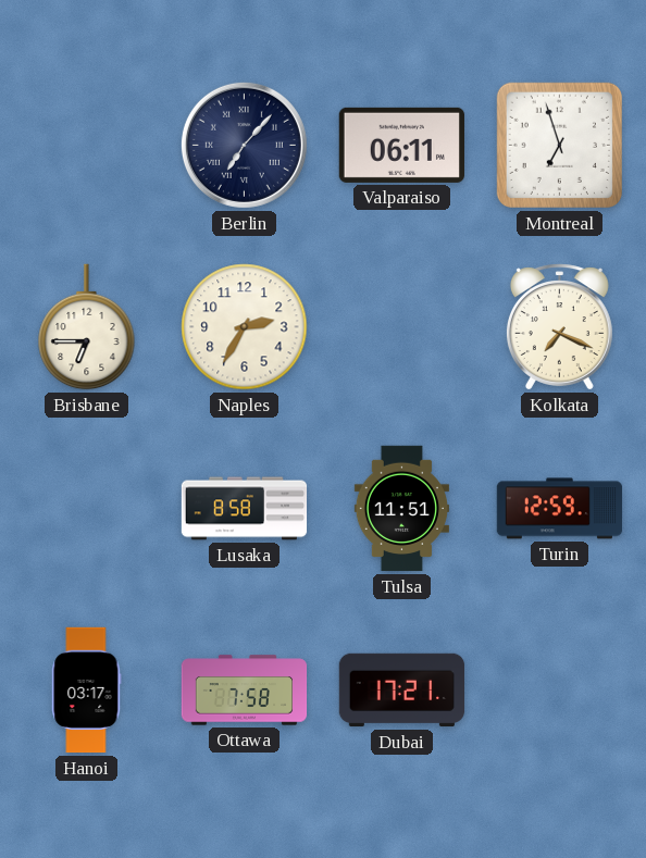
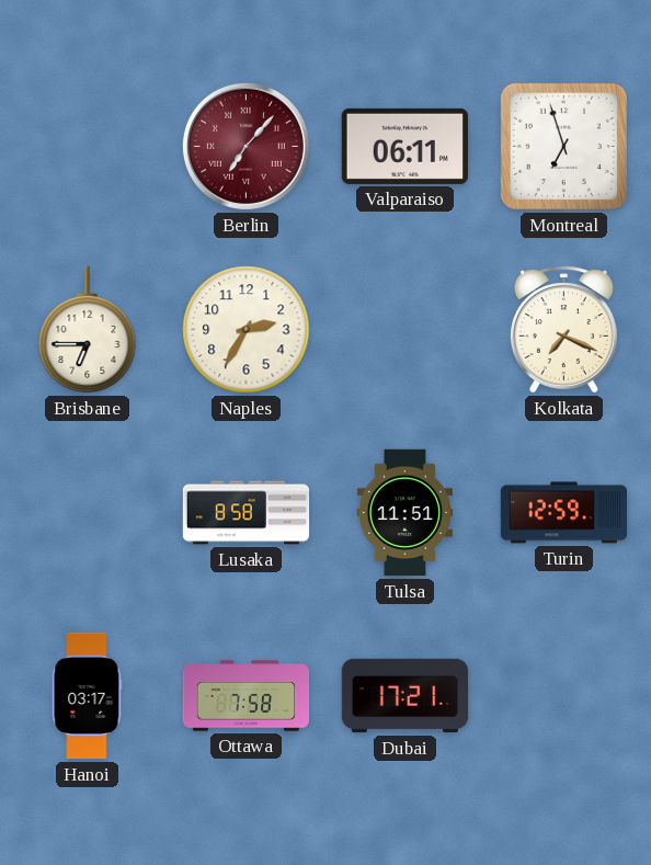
Berlin dial: navy -> burgundy (245, 146)
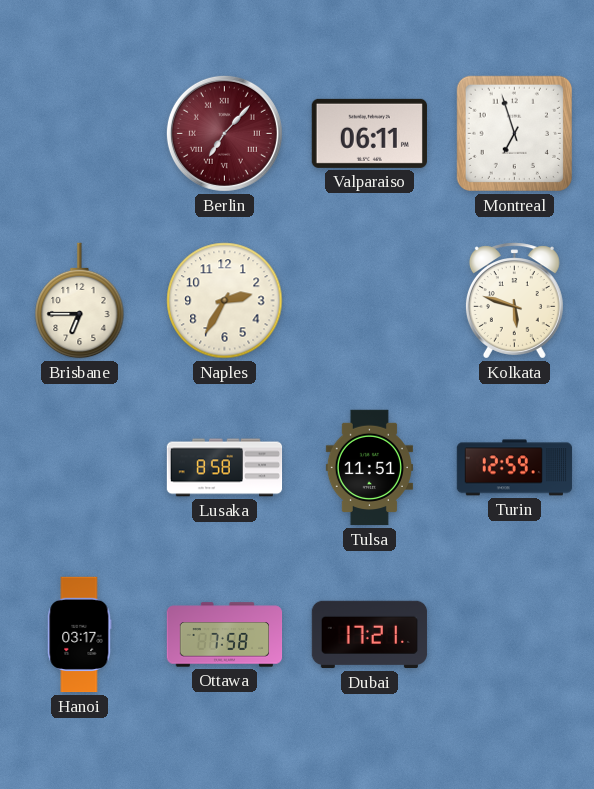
Kolkata: 7:19 -> 5:48 (514, 301)
